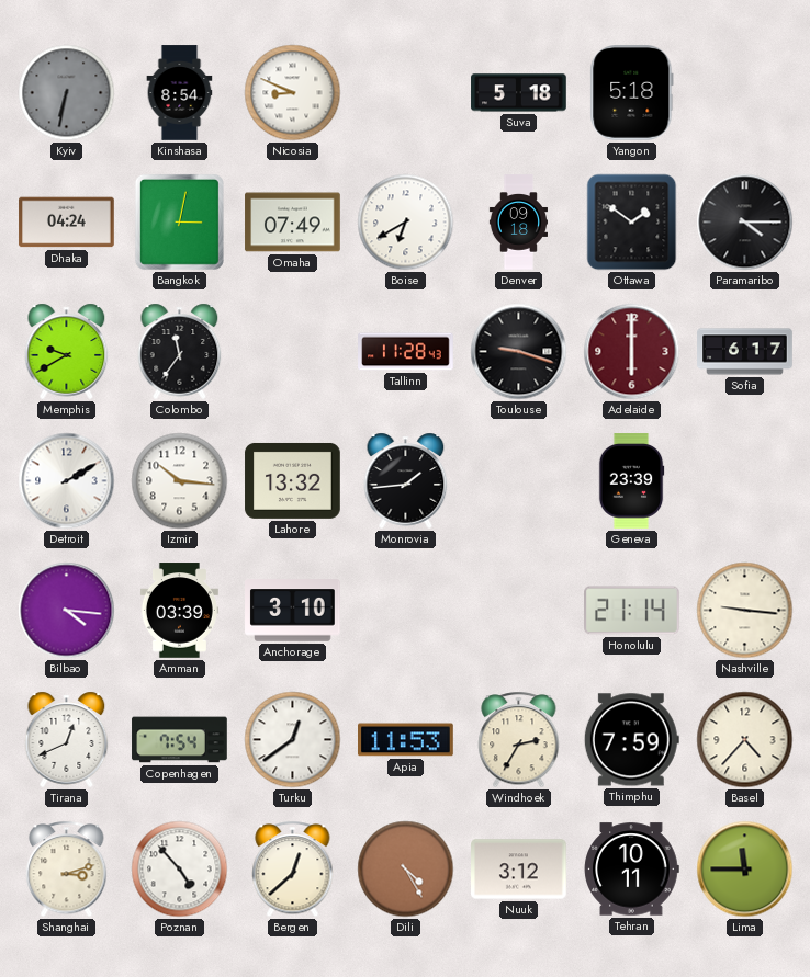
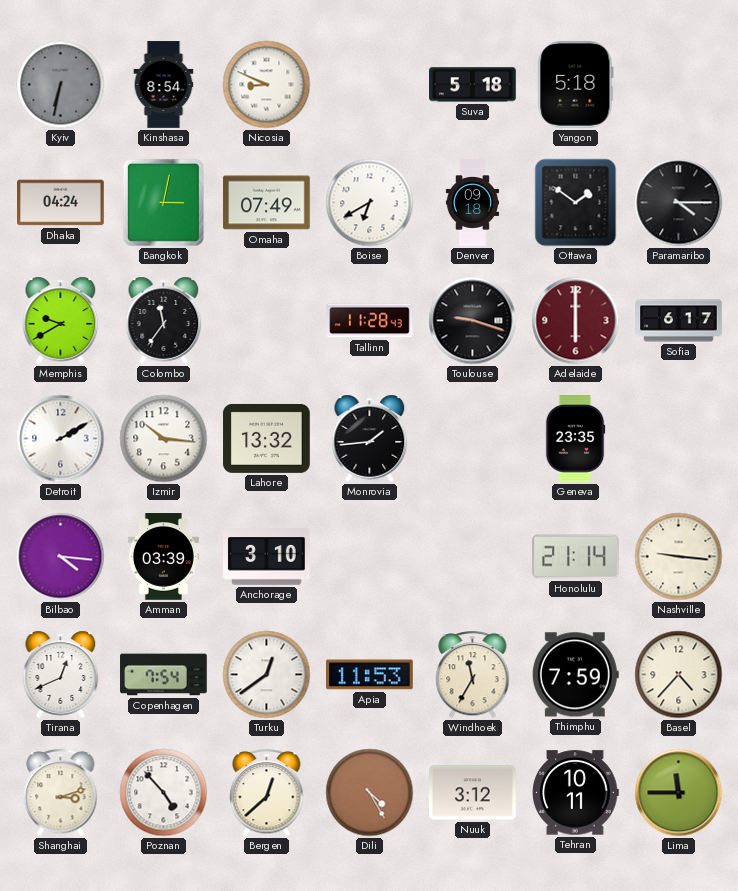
Geneva: 23:39 -> 23:35 (575, 439)
Windhoek: 2:35 -> 11:35 (473, 675)
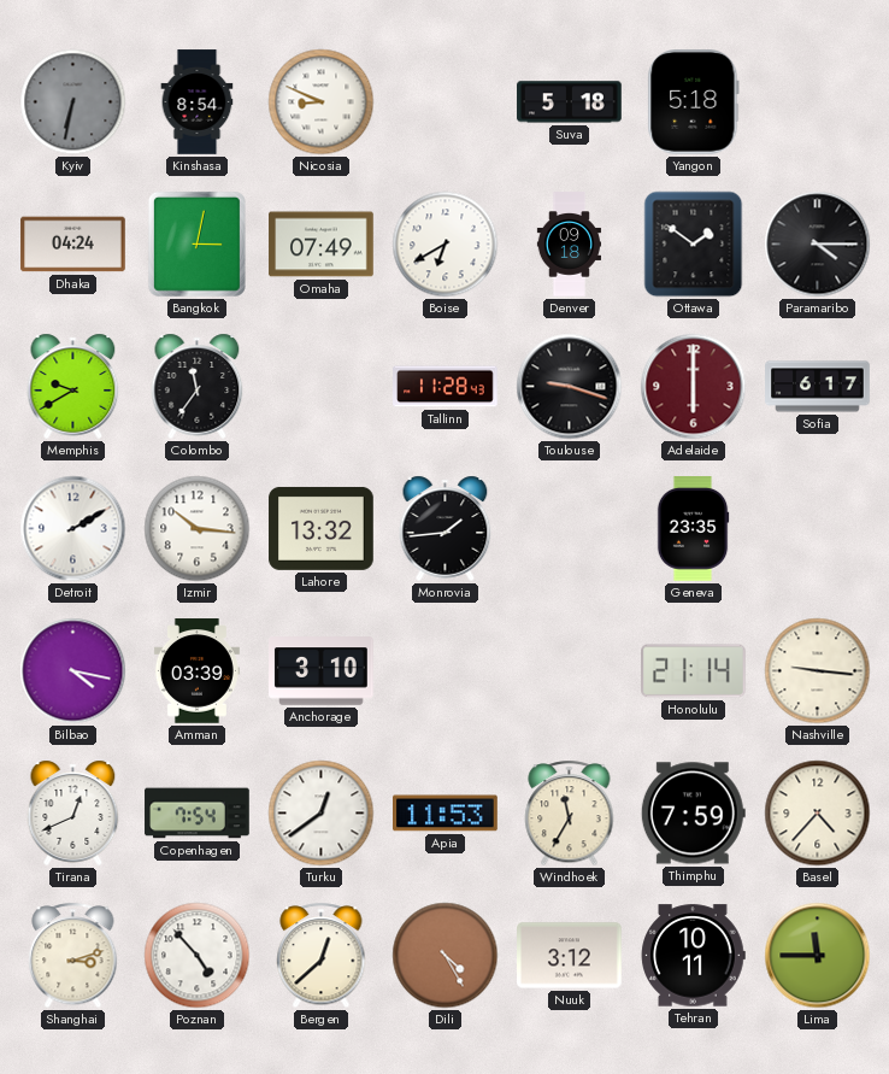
Bilbao: 4:16 -> 4:17 (73, 671)
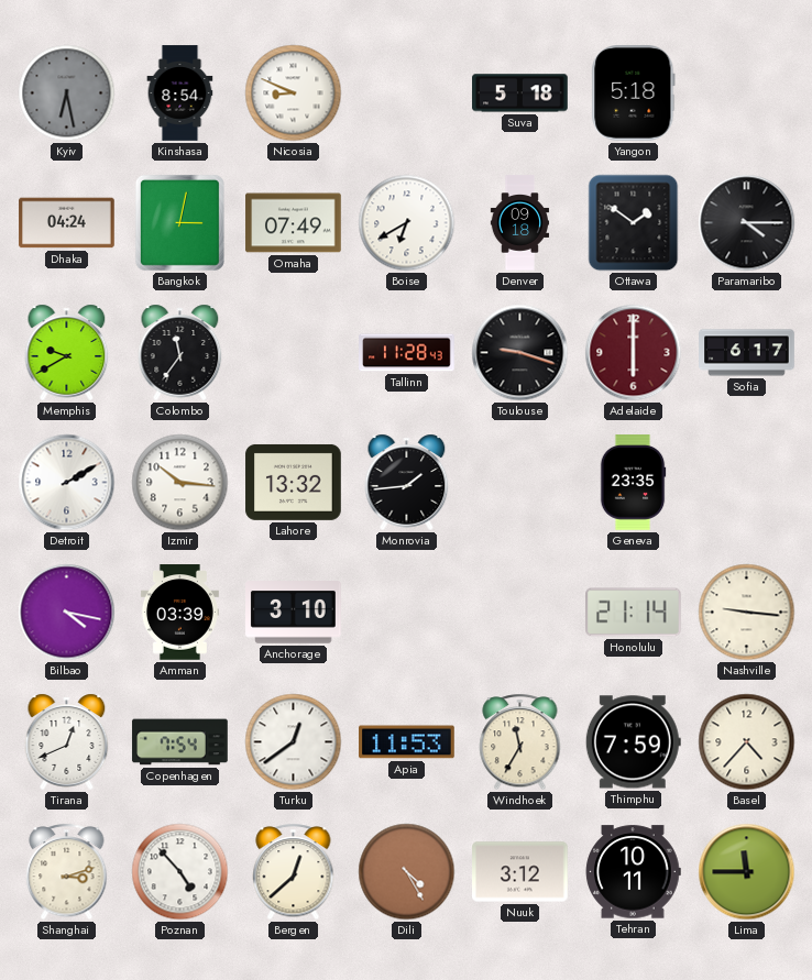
Kyiv: 6:32 -> 6:28 (67, 93)
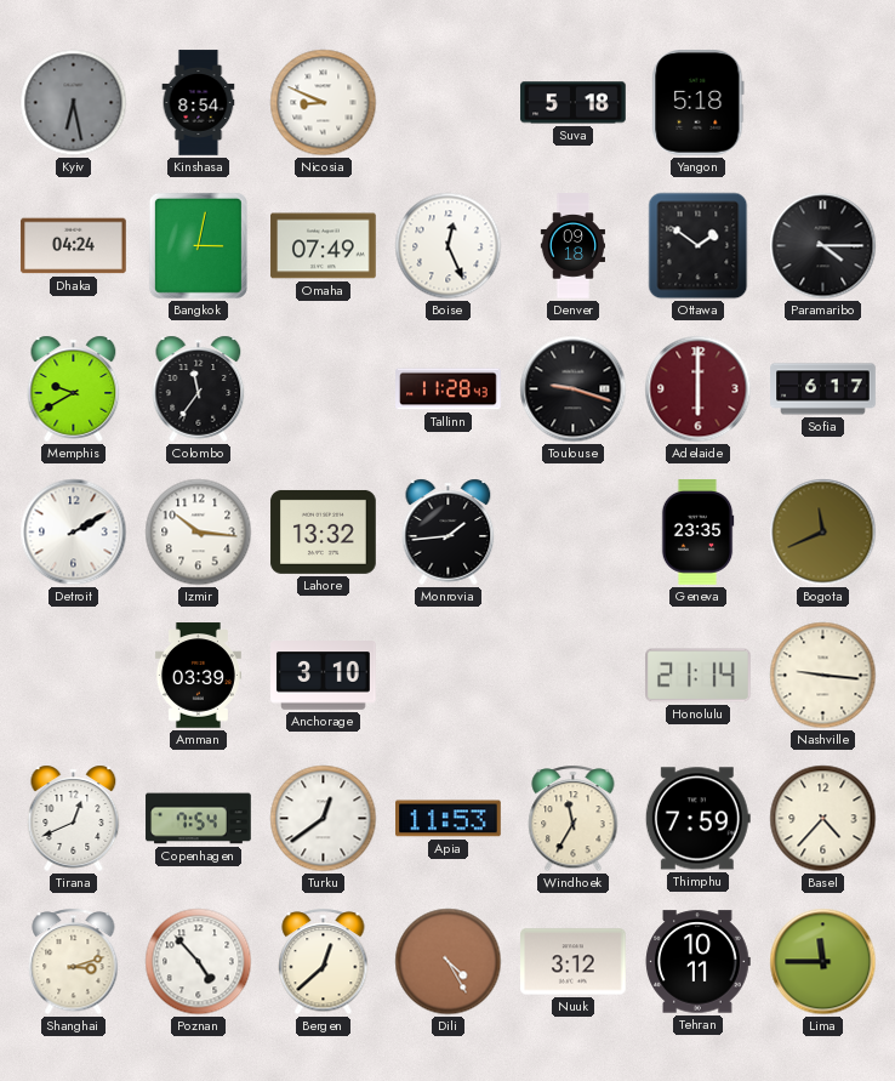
Boise: 6:40 -> 12:26 (449, 246)
Bogota: none -> 11:41 (823, 533)
Bilbao: 4:17 -> none (67, 613)
